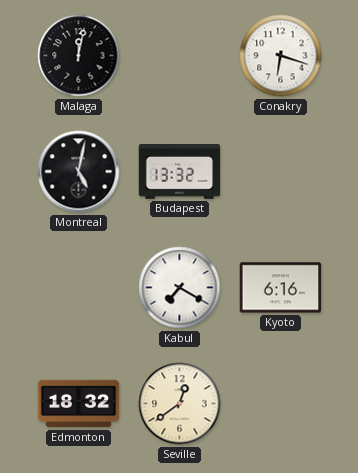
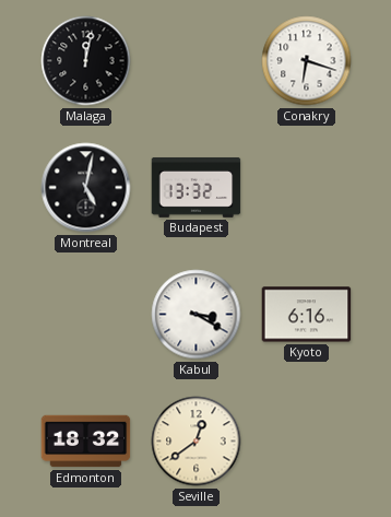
Kabul: 7:20 -> 3:20 (197, 315)
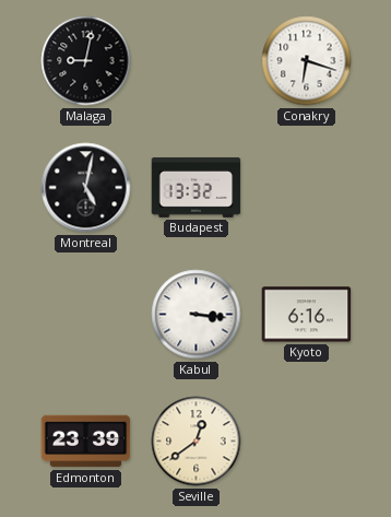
Malaga: 12:02 -> 9:02 (86, 61)
Kabul: 3:20 -> 3:16 (197, 315)
Edmonton: 18:32 -> 23:39 (86, 442)
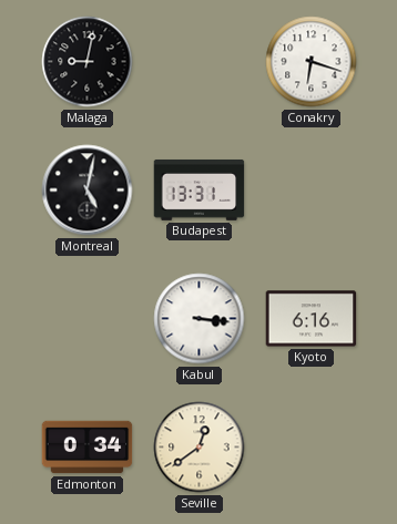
Budapest: 13:32 -> 13:31 (200, 189)
Edmonton: 23:39 -> 0:34 (88, 448)
